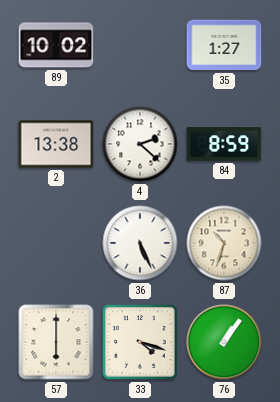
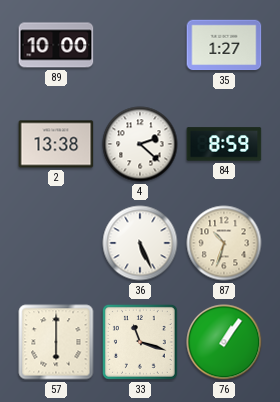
89: 10:02 -> 10:00 (56, 45)
33: 4:18 -> 11:18 (140, 342)
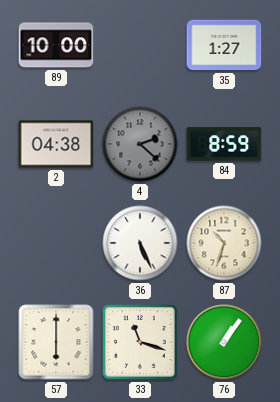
2: 13:38 -> 04:38 (56, 144)
4 dial: white -> grey (140, 144)
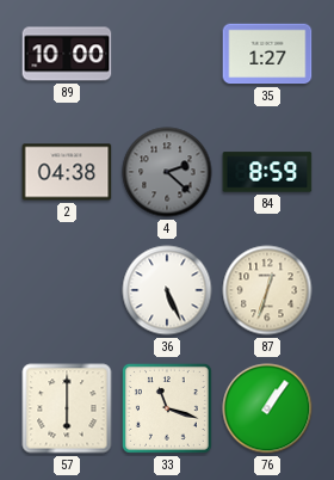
87: 10:33 -> 12:33 (267, 290)
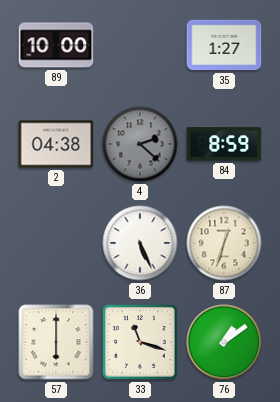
76: 1:06 -> 1:09 (224, 342)
